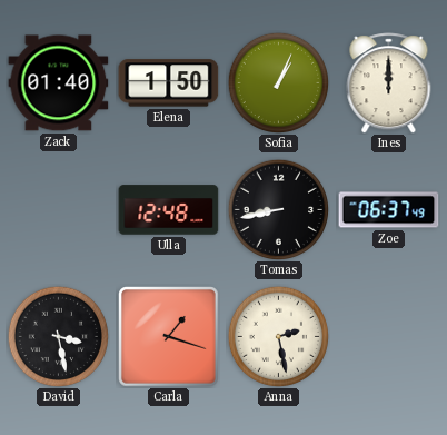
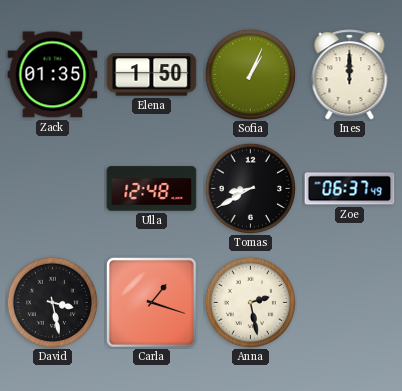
Zack: 01:40 -> 01:35 (53, 75)
Tomas: 8:43 -> 8:40 (250, 188)
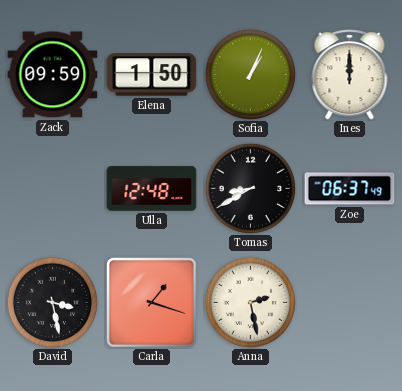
Zack: 01:35 -> 09:59 (53, 75)
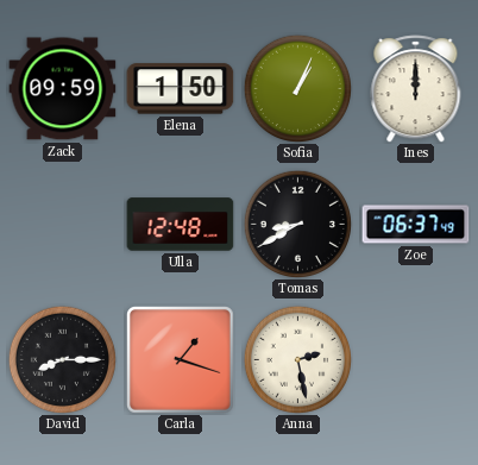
David: 3:28 -> 8:15 (62, 359)
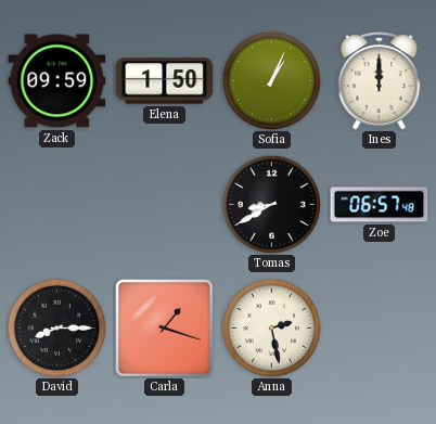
Ulla: 12:48 -> none (181, 225)
Zoe: 06:37 -> 06:57 (380, 205)
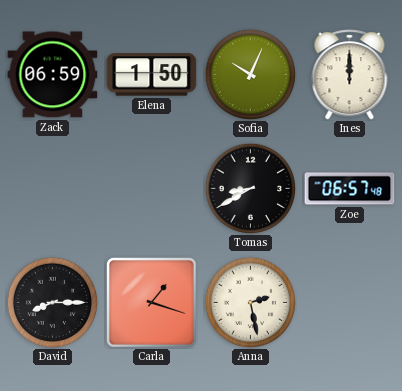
Zack: 09:59 -> 06:59 (53, 75)
Sofia: 1:04 -> 10:04 (250, 74)
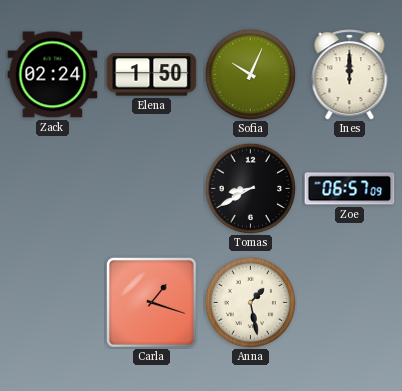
Zack: 06:59 -> 02:24 (53, 75)
Zoe: 06:57:48 -> 06:57:09 (350, 189)
David: 8:15 -> none (52, 302)
Anna: 2:28 -> 1:28 (250, 302)
